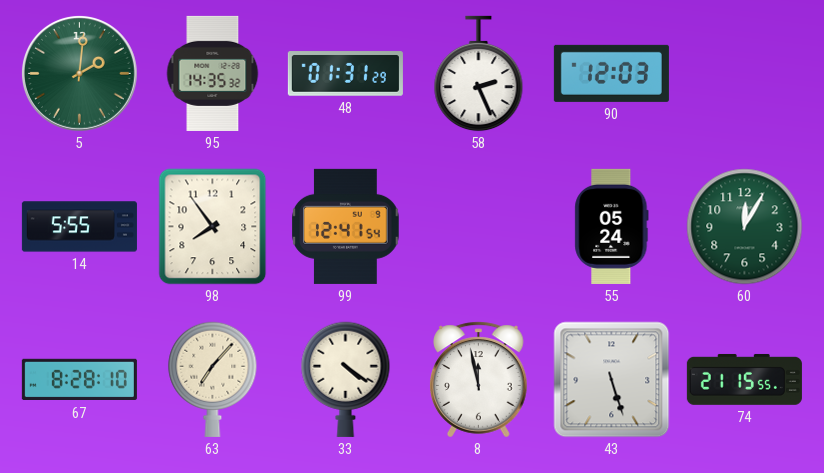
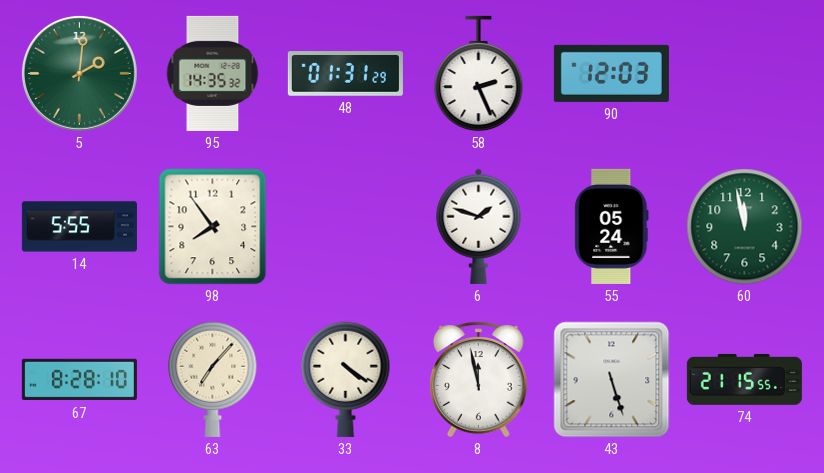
99: 12:41 -> none (346, 226)
6: none -> 1:48 (479, 226)
60: 12:05 -> 11:58 (745, 227)
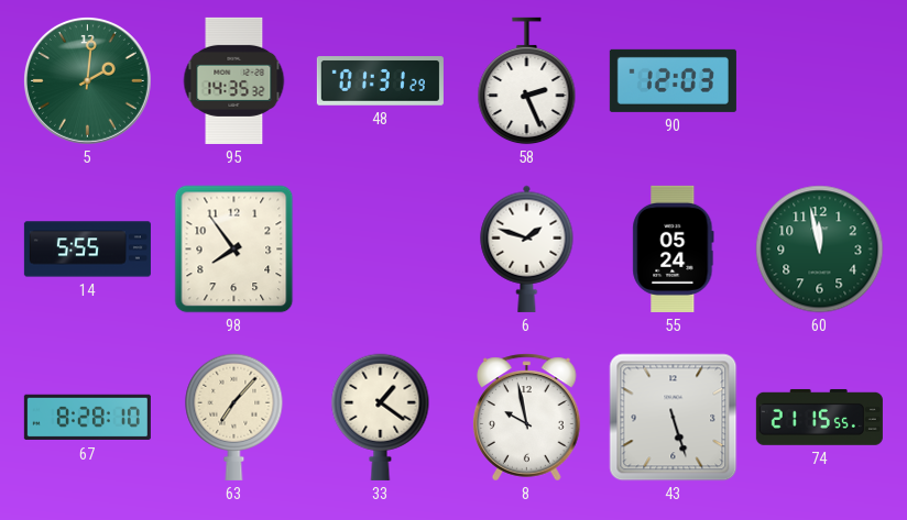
33: 4:21 -> 1:21 (381, 417)
8: 11:58 -> 9:58 (527, 418)
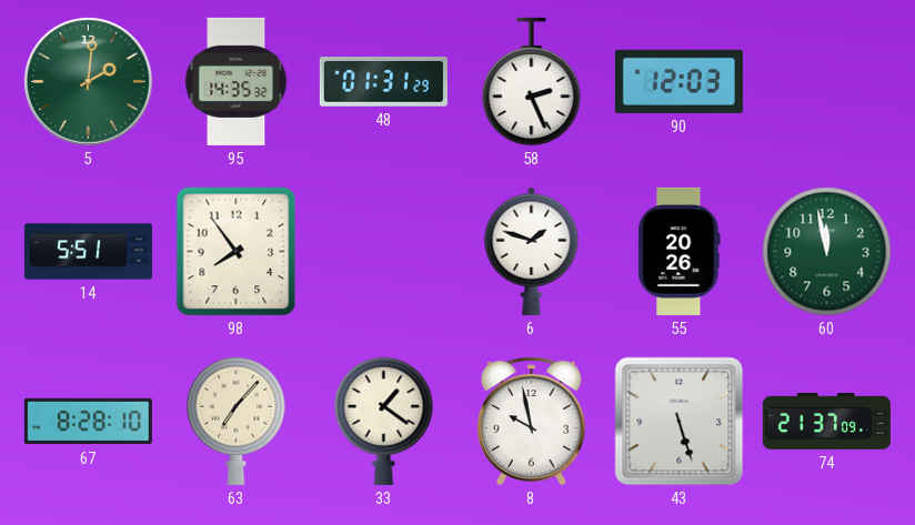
14: 5:55 -> 5:51 (88, 252)
55: 05:24 -> 20:26 (680, 251)
74: 21:15 -> 21:37 (826, 421)
